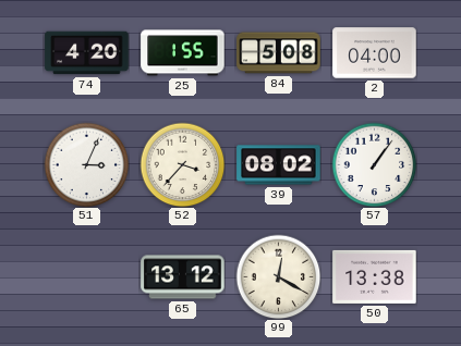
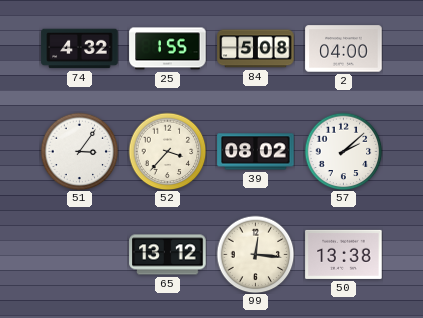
74: 4:20 -> 4:32 (80, 49)
51: 3:04 -> 3:06 (79, 151)
57: 1:06 -> 2:08 (343, 151)
99: 12:20 -> 12:16 (255, 254)
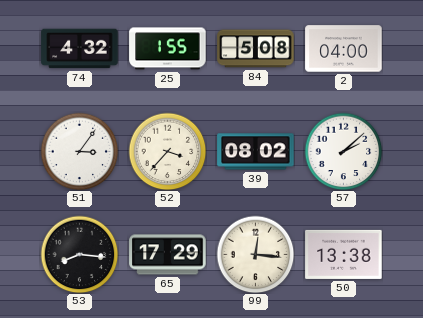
53: none -> 8:16 (79, 254)
65: 13:12 -> 17:29 (168, 255)
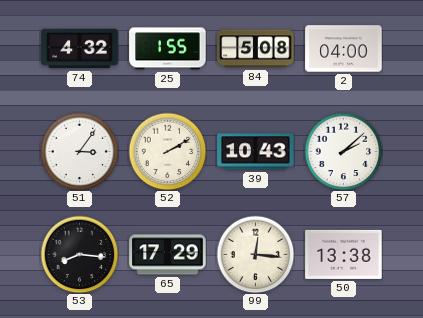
52: 3:37 -> 2:10 (167, 151)
39: 08:02 -> 10:43 (256, 152)
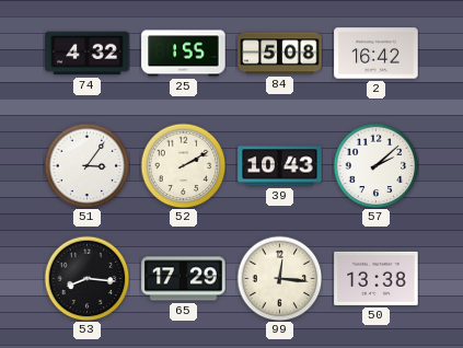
2: 04:00 -> 16:42 (377, 54)
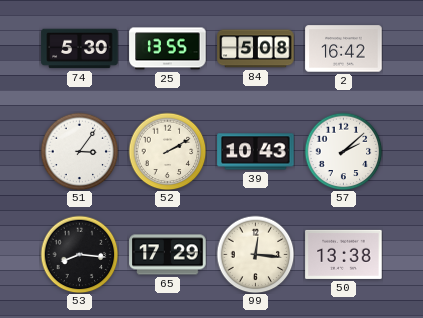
74: 4:32 -> 5:30 (80, 49)
25: 1:55 -> 13:55 (168, 49)
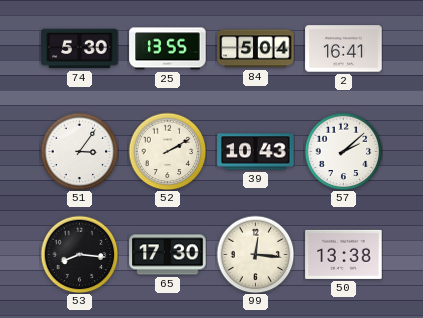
84: 5:08 -> 5:04 (256, 49)
2: 16:42 -> 16:41 (344, 49)
65: 17:29 -> 17:30 (168, 255)
